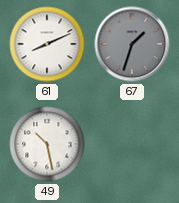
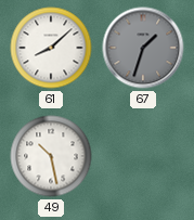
61: 8:11 -> 8:08 (51, 48)
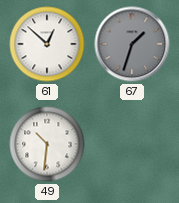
61: 8:08 -> 12:52 (47, 44)
49: 10:28 -> 10:31 (47, 144)
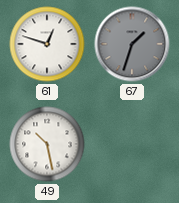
61: 12:52 -> 12:48 (47, 44)
49: 10:31 -> 10:28 (47, 144)
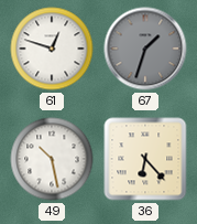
36: none -> 6:23 (145, 159)
